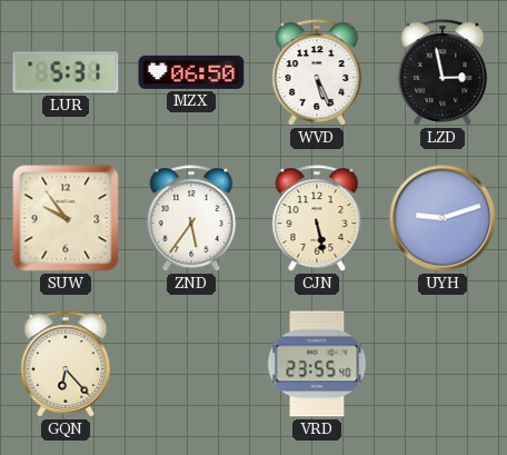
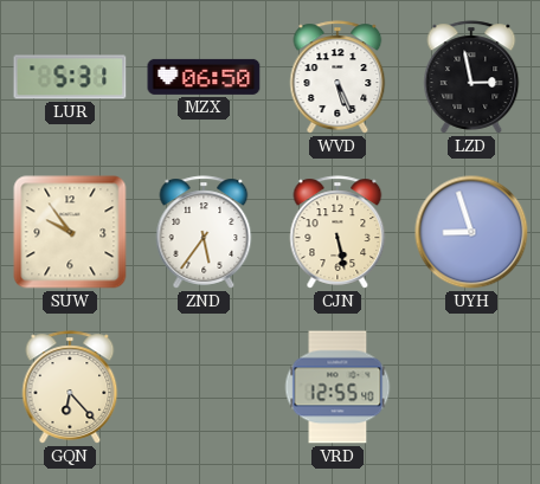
UYH: 9:12 -> 8:57 (471, 232)
VRD: 23:55 -> 12:55 (337, 387)
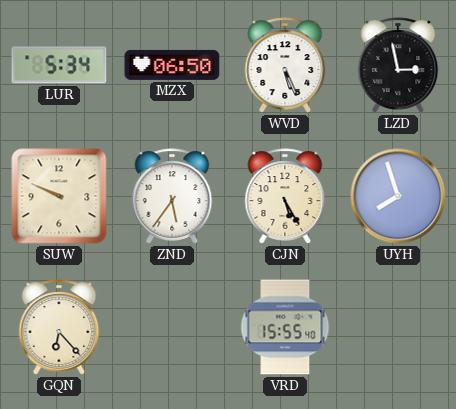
LUR: 5:31 -> 5:34 (59, 65)
SUW: 9:54 -> 9:49 (59, 196)
CJN: 5:28 -> 5:25 (285, 196)
UYH: 8:57 -> 7:57 (398, 196)
VRD: 12:55 -> 15:55 (285, 327)
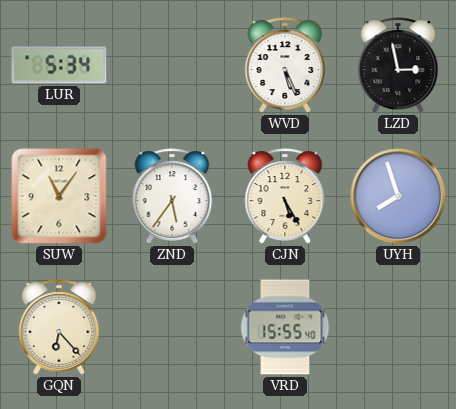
MZX: 06:50 -> none (172, 65)
SUW: 9:49 -> 11:06 (59, 196)
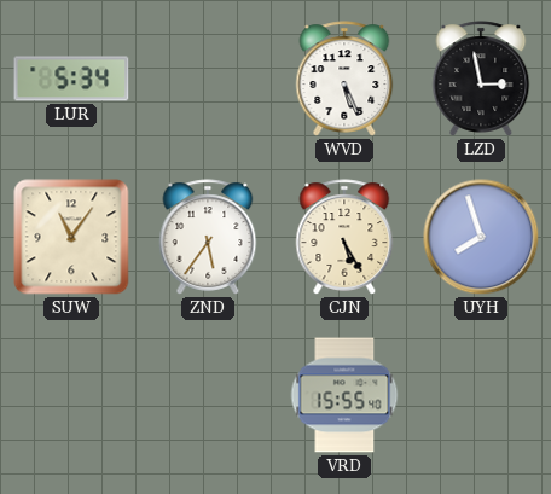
GQN: 6:23 -> none (59, 327)
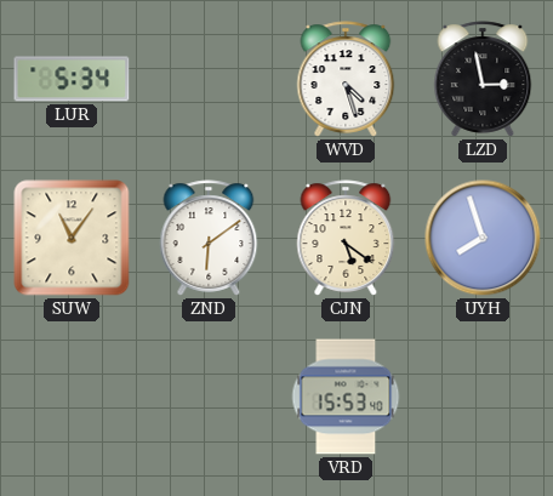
WVD: 5:26 -> 4:27 (346, 79)
ZND: 5:36 -> 6:09 (209, 238)
CJN: 5:25 -> 5:21 (346, 238)
VRD: 15:55 -> 15:53 (346, 397)
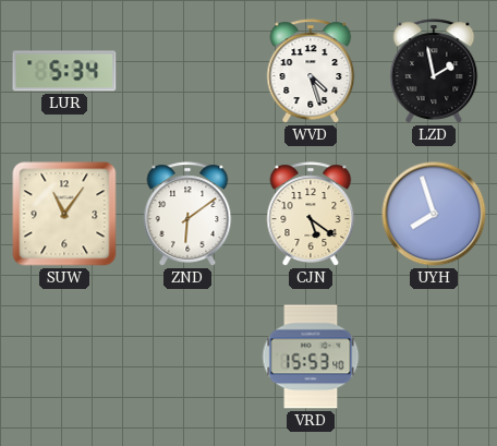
LZD: 2:58 -> 1:58 (434, 71)
